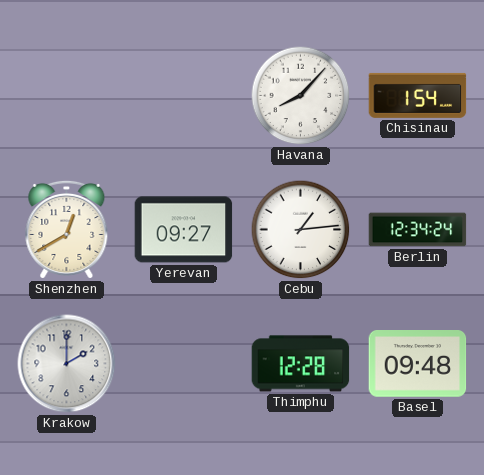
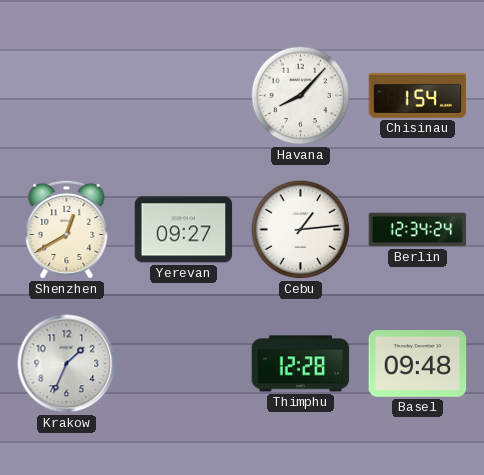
Krakow: 2:00 -> 1:34 (67, 364)
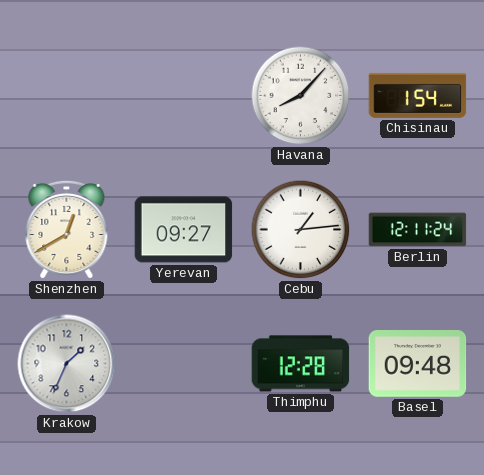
Berlin: 12:34 -> 12:11 (418, 230)
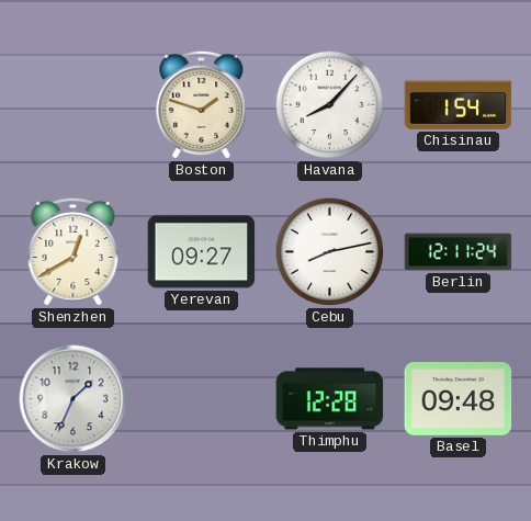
Boston: none -> 1:48 (202, 104)
Cebu: 1:14 -> 8:13 (330, 252)
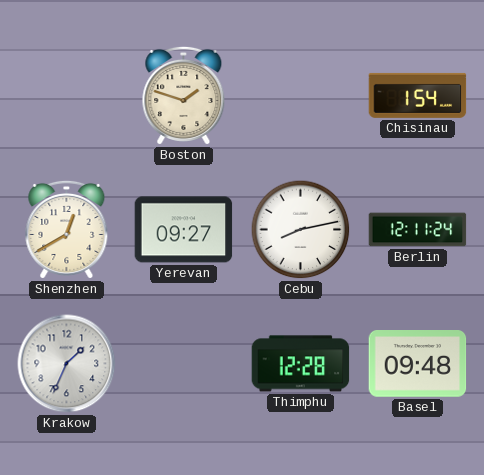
Havana: 8:07 -> none (330, 105)
